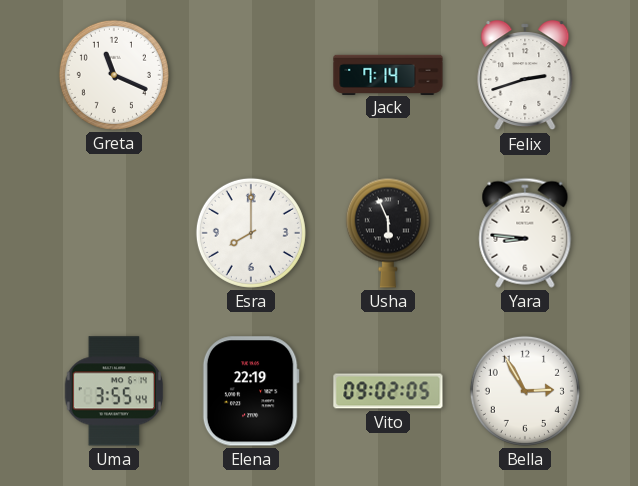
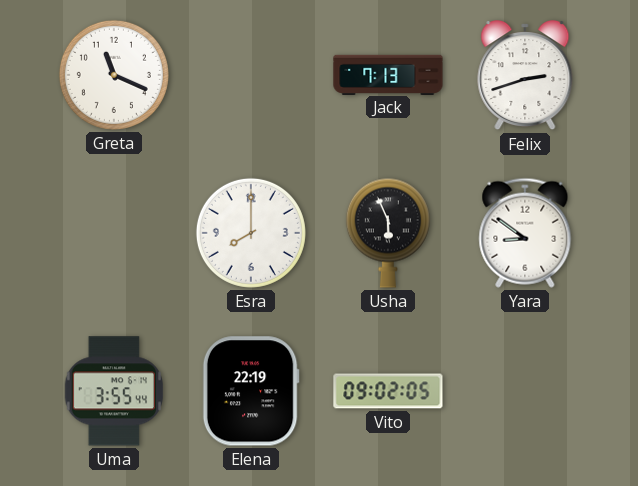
Jack: 7:14 -> 7:13 (388, 74)
Yara: 8:46 -> 8:51 (525, 233)
Bella: 2:55 -> none (525, 391)
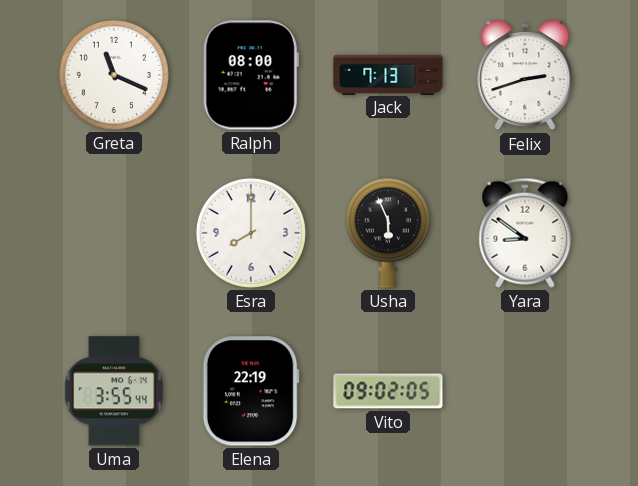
Ralph: none -> 08:00 (251, 75)
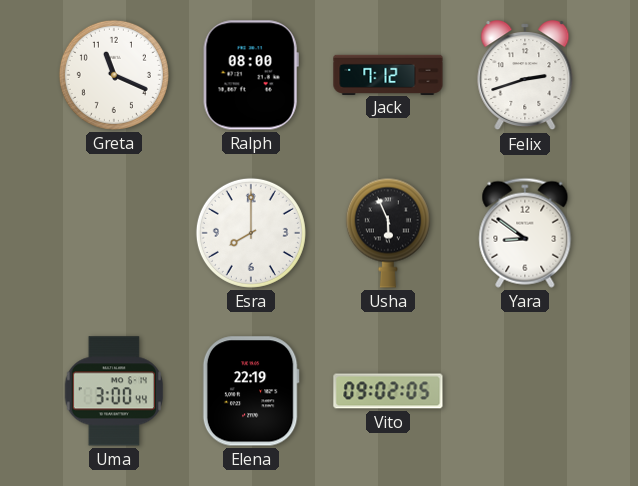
Jack: 7:13 -> 7:12 (388, 74)
Uma: 3:55 -> 3:00 (113, 391)
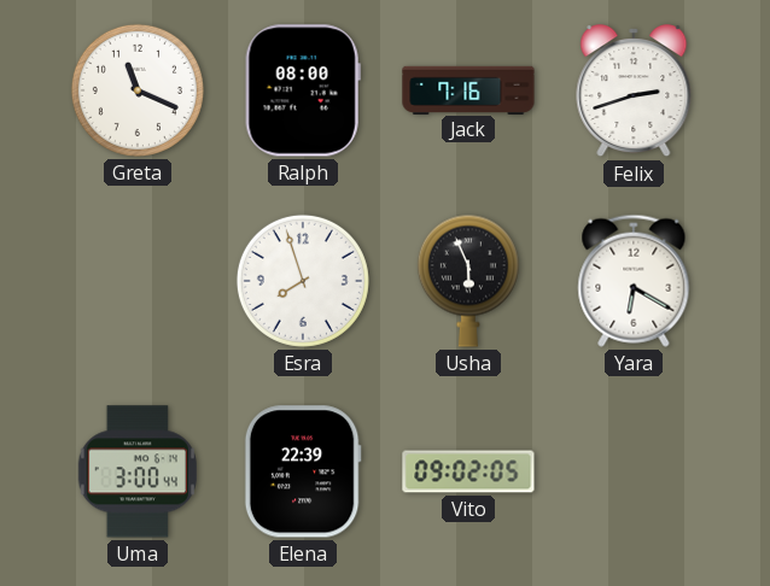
Jack: 7:12 -> 7:16 (468, 89)
Esra: 8:00 -> 7:57 (303, 281)
Yara: 8:51 -> 6:20 (634, 281)
Elena: 22:19 -> 22:39 (303, 471)
